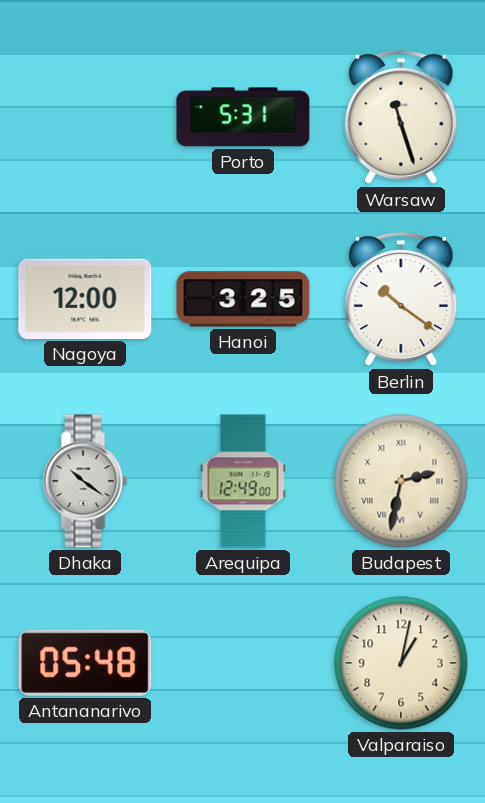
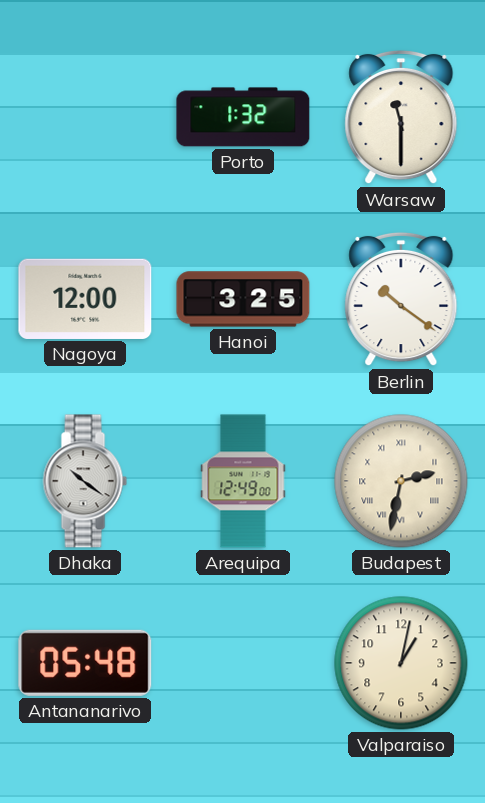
Porto: 5:31 -> 1:32 (243, 117)
Warsaw: 11:27 -> 11:30 (401, 117)
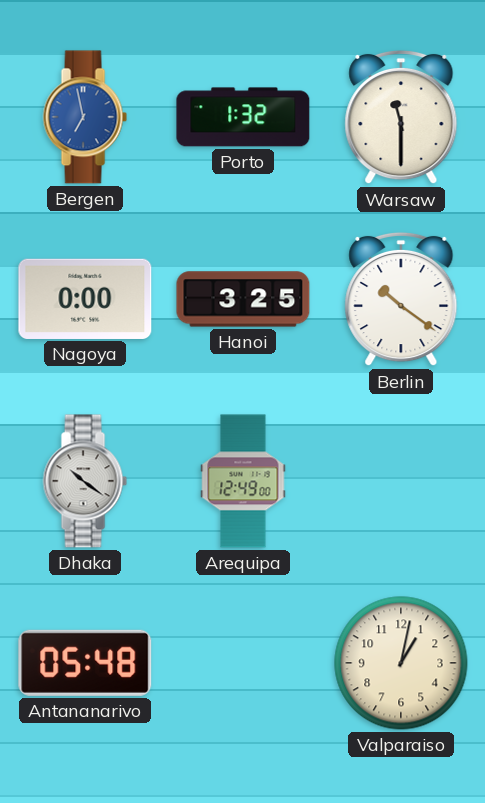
Bergen: none -> 6:58 (85, 117)
Nagoya: 12:00 -> 0:00 (85, 299)
Budapest: 2:32 -> none (401, 481)
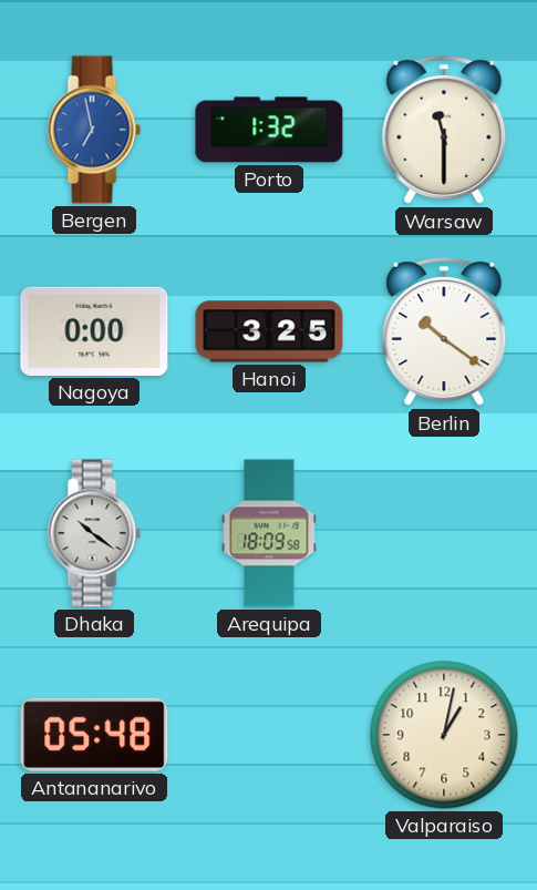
Arequipa: 12:49 -> 18:09 (269, 533)
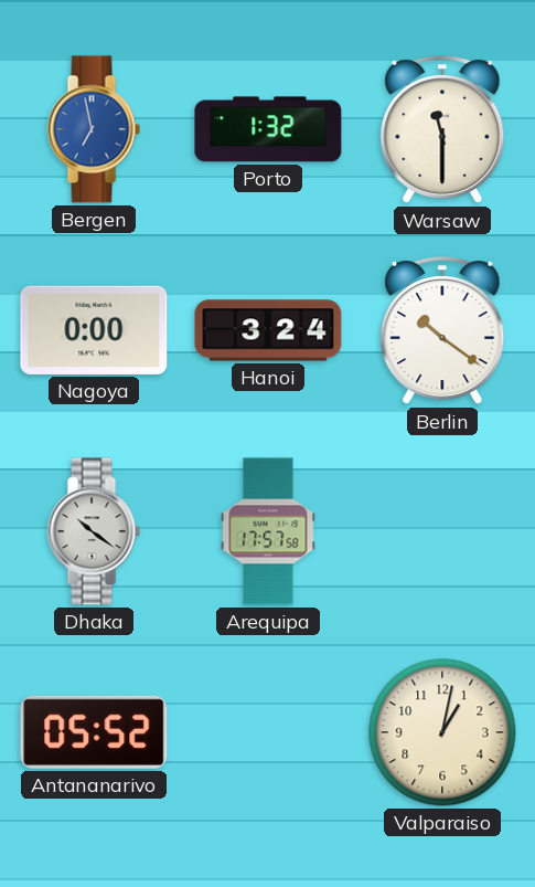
Hanoi: 3:25 -> 3:24 (268, 330)
Arequipa: 18:09 -> 17:57 (268, 531)
Antananarivo: 05:48 -> 05:52 (94, 732)
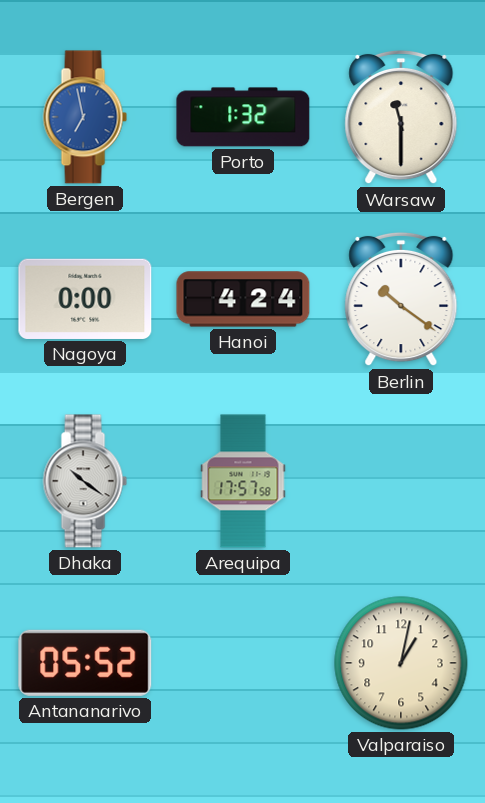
Hanoi: 3:24 -> 4:24 (243, 299)
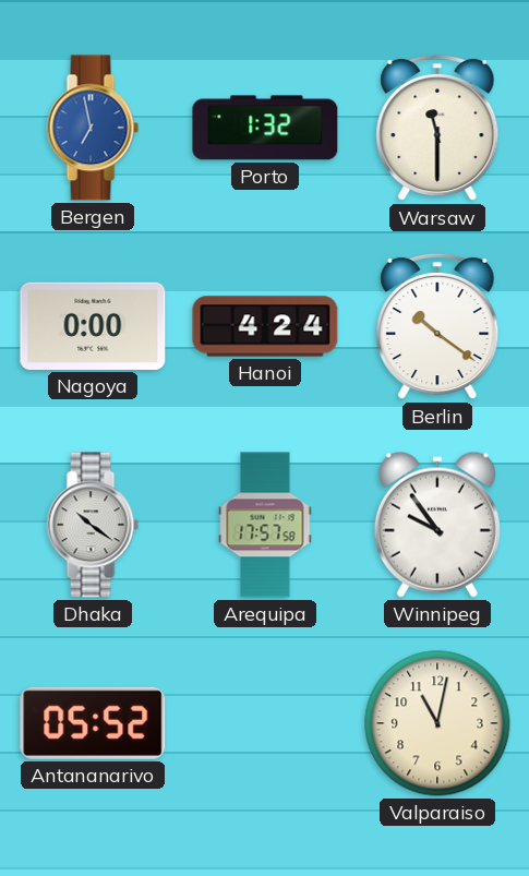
Winnipeg: none -> 9:54 (437, 525)
Valparaiso: 1:02 -> 11:02 (437, 723)
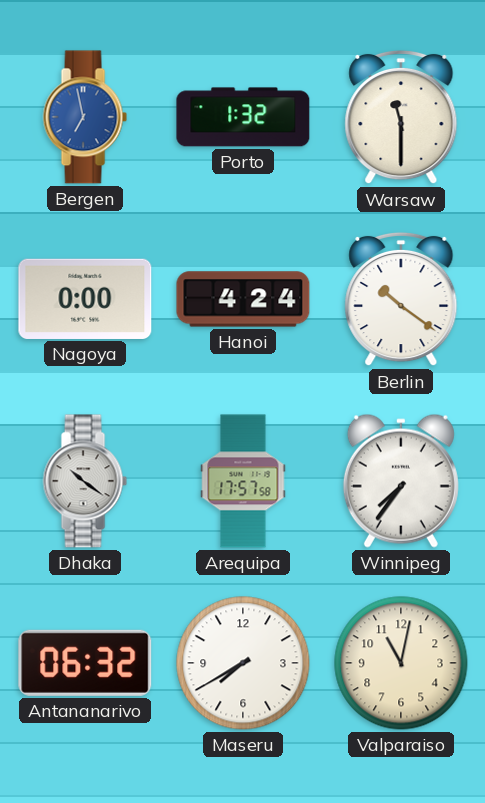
Winnipeg: 9:54 -> 7:36 (401, 481)
Antananarivo: 05:52 -> 06:32 (85, 663)
Maseru: none -> 7:40 (243, 663)
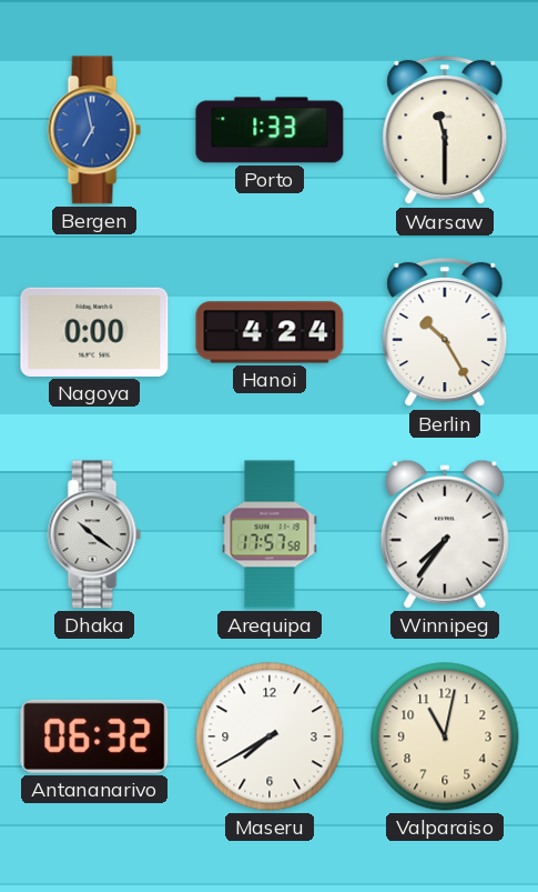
Porto: 1:32 -> 1:33 (270, 130)
Berlin: 10:21 -> 10:25 (445, 332)
